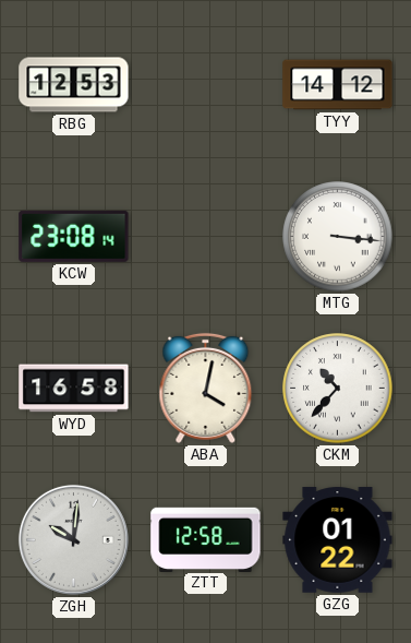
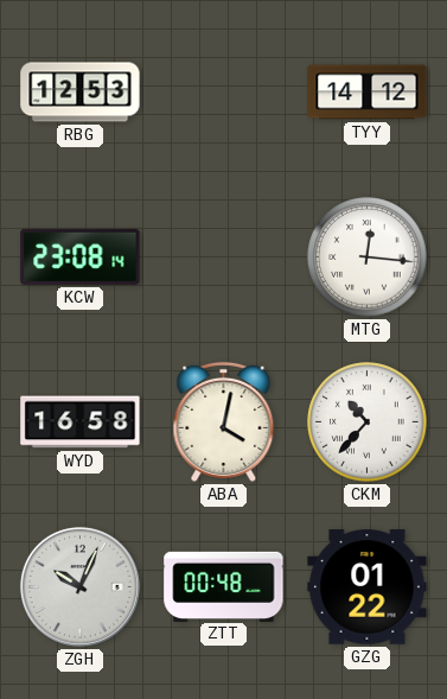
MTG: 3:16 -> 12:16 (368, 258)
ZGH: 10:01 -> 10:04 (79, 586)
ZTT: 12:58 -> 00:48 (224, 586)
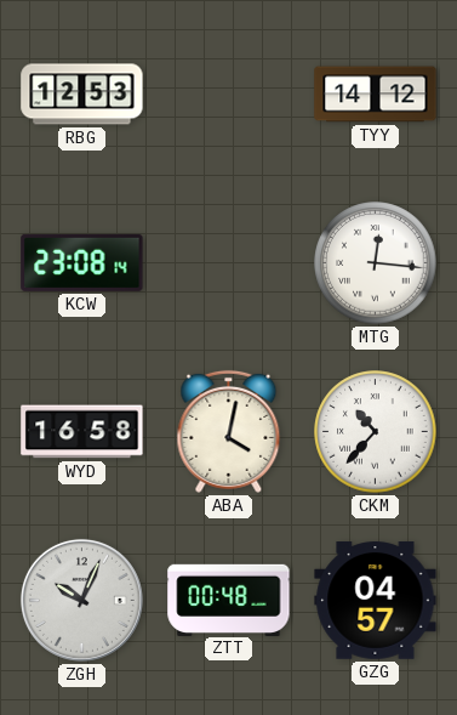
GZG: 01:22 -> 04:57 (376, 601)
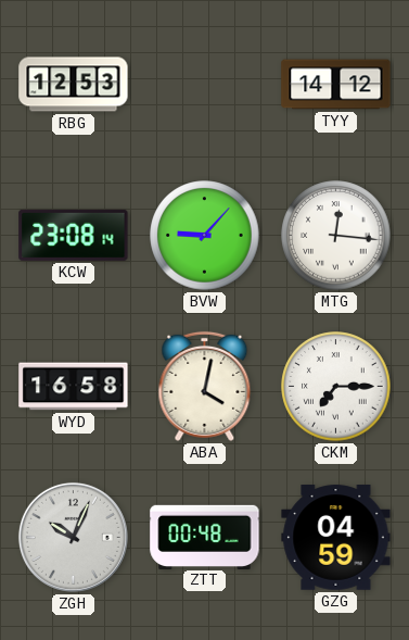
BVW: none -> 9:07 (205, 236)
CKM: 10:37 -> 7:15 (336, 387)
GZG: 04:57 -> 04:59 (336, 538)
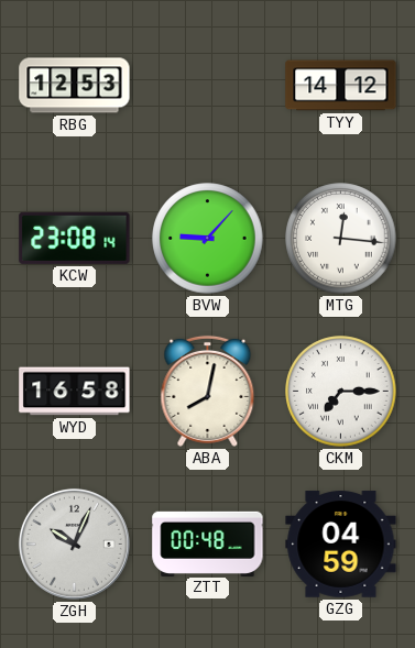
ABA: 4:02 -> 8:02 (208, 391)
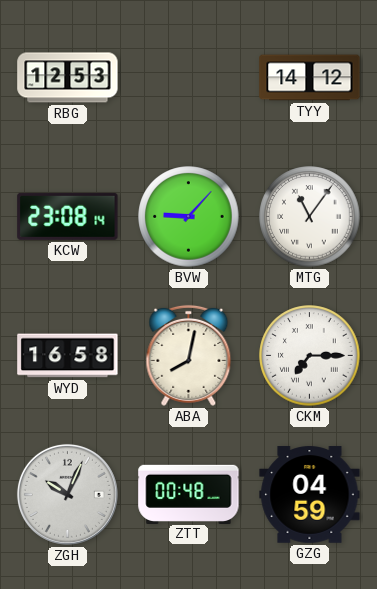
MTG: 12:16 -> 11:06 (310, 217)
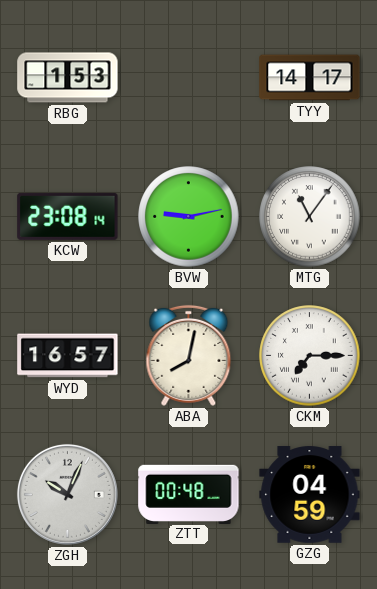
RBG: 12:53 -> 1:53 (68, 78)
TYY: 14:12 -> 14:17 (310, 78)
BVW: 9:07 -> 9:13 (189, 217)
WYD: 16:58 -> 16:57 (68, 356)
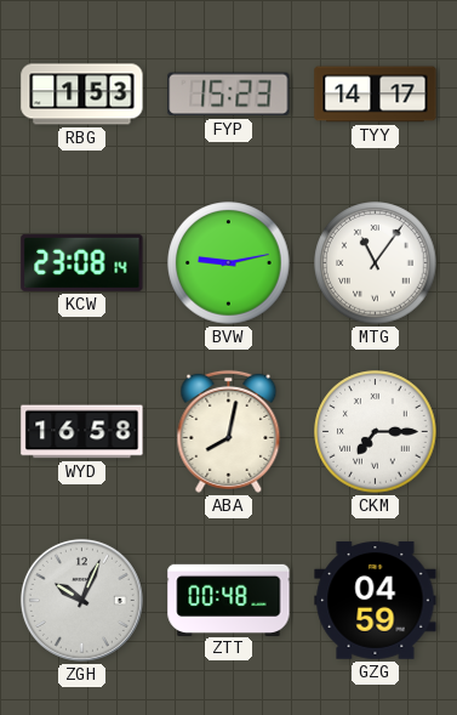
FYP: none -> 15:23 (229, 95)
WYD: 16:57 -> 16:58 (82, 432)
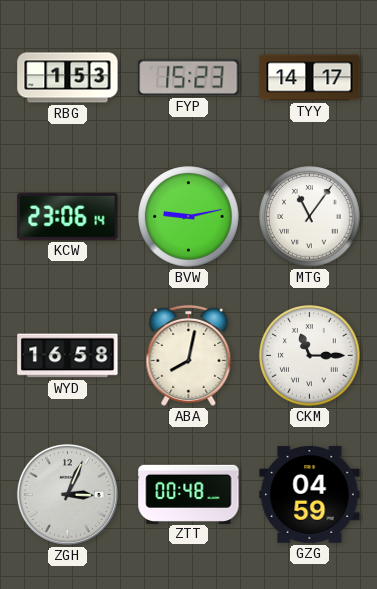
KCW: 23:08 -> 23:06 (68, 216)
CKM: 7:15 -> 11:15 (310, 356)
ZGH: 10:04 -> 3:04 (67, 494)
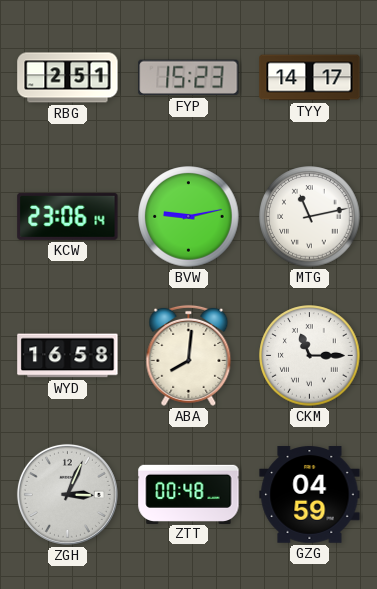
RBG: 1:53 -> 2:51 (68, 78)
MTG: 11:06 -> 11:13 (310, 217)
ABA: 8:02 -> 8:01 (189, 355)
